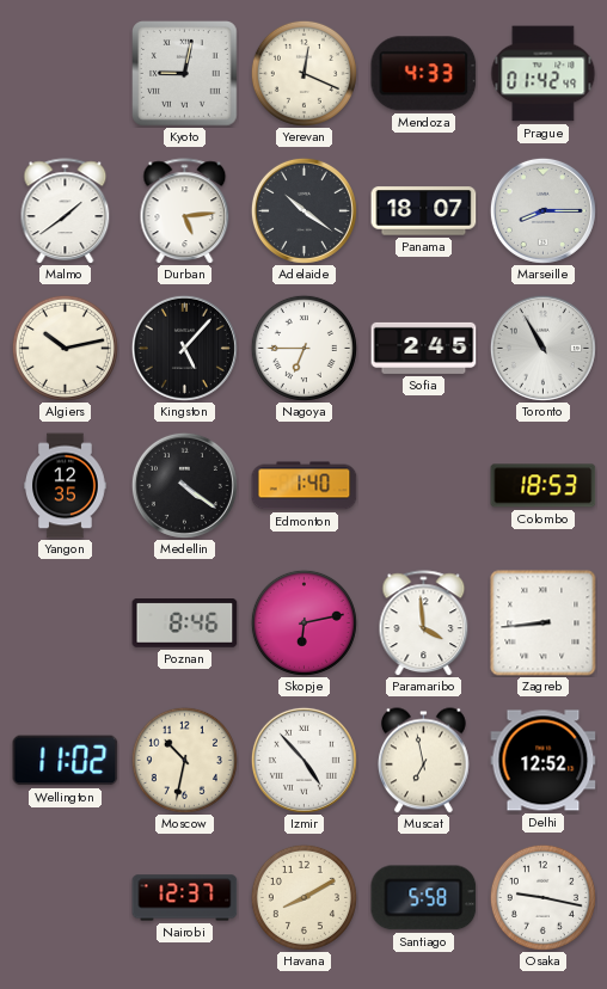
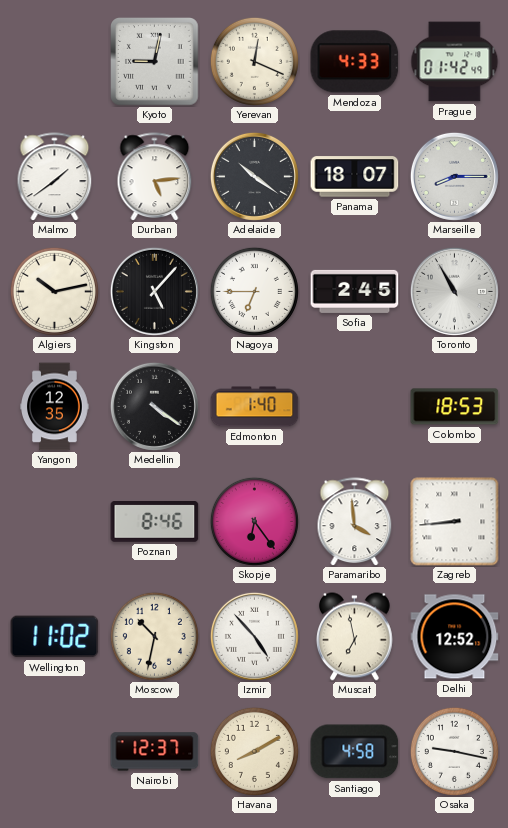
Skopje: 6:13 -> 6:24 (254, 521)
Santiago: 5:58 -> 4:58 (355, 752)
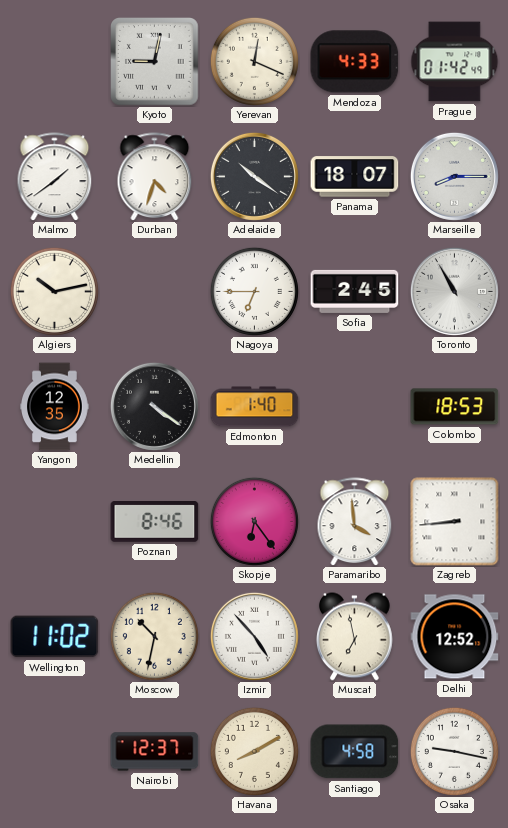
Durban: 5:14 -> 4:33 (155, 177)
Kingston: 5:07 -> none (154, 291)
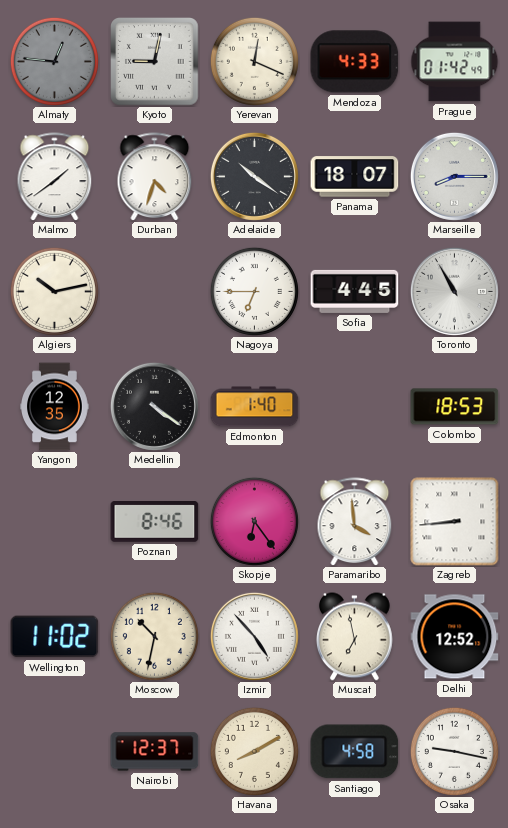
Almaty: none -> 12:46 (54, 61)
Sofia: 2:45 -> 4:45 (355, 291)
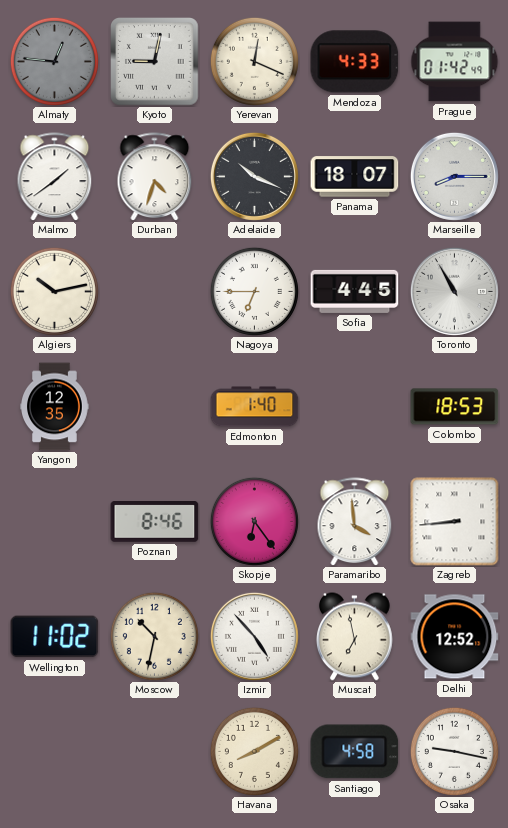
Adelaide: 10:21 -> 10:19 (254, 176)
Medellin: 4:21 -> none (154, 406)
Nairobi: 12:37 -> none (155, 752)
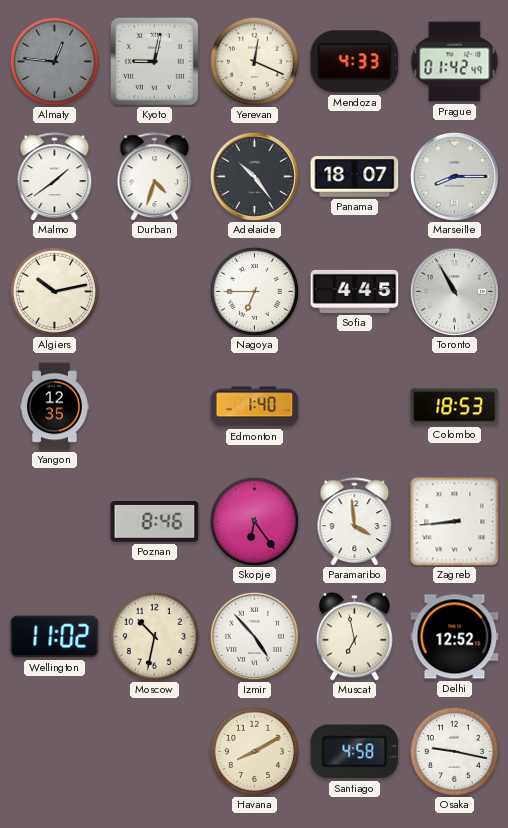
Adelaide: 10:19 -> 10:24 (254, 176)
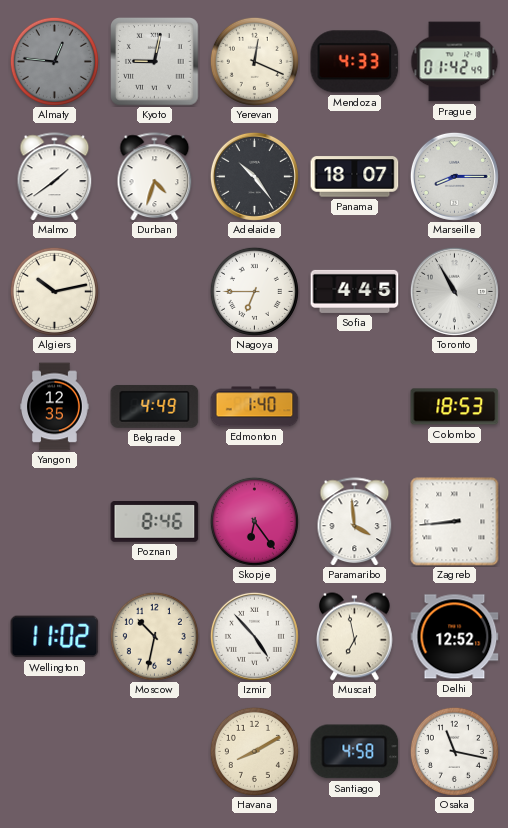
Belgrade: none -> 4:49 (155, 407)
Osaka: 9:17 -> 11:17 (454, 751)
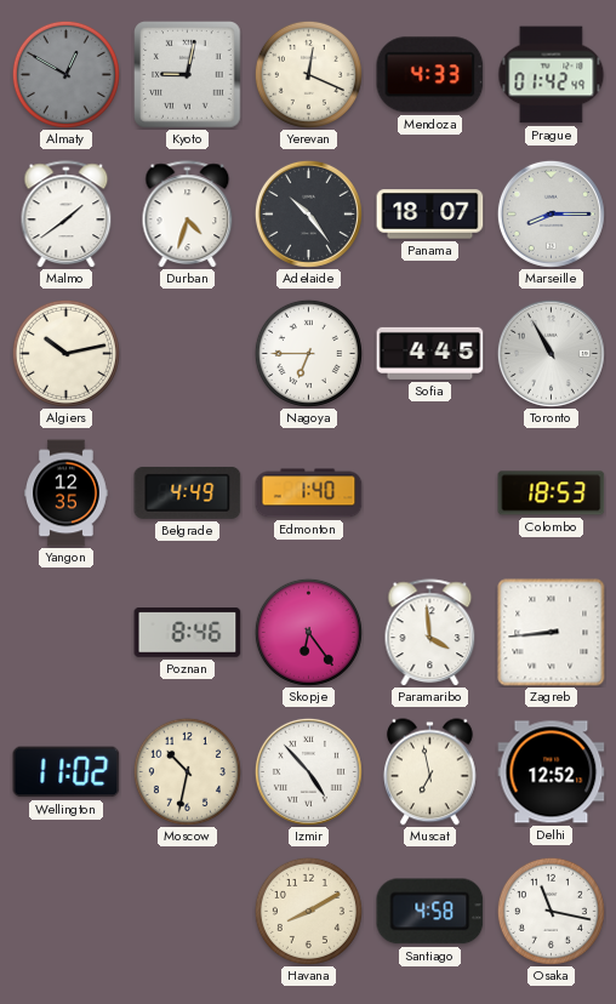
Almaty: 12:46 -> 12:50 (65, 74)
